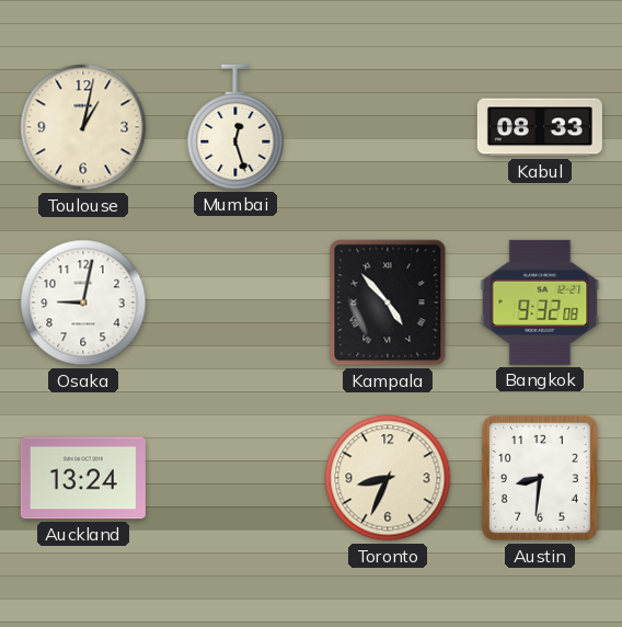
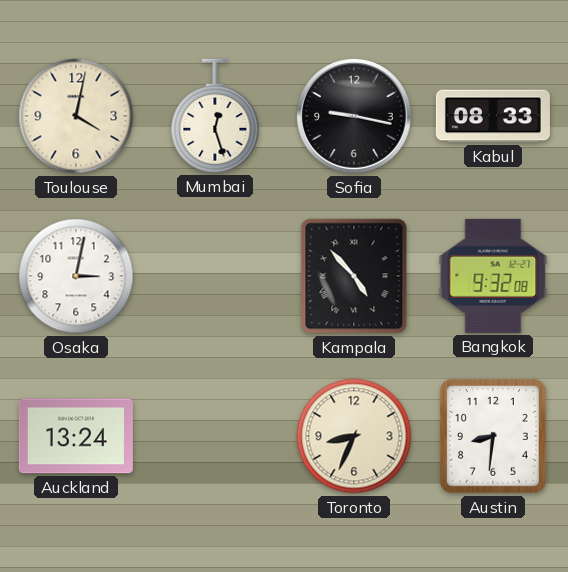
Toulouse: 1:02 -> 4:02 (76, 116)
Sofia: none -> 9:17 (354, 116)
Osaka: 9:02 -> 3:02 (76, 276)
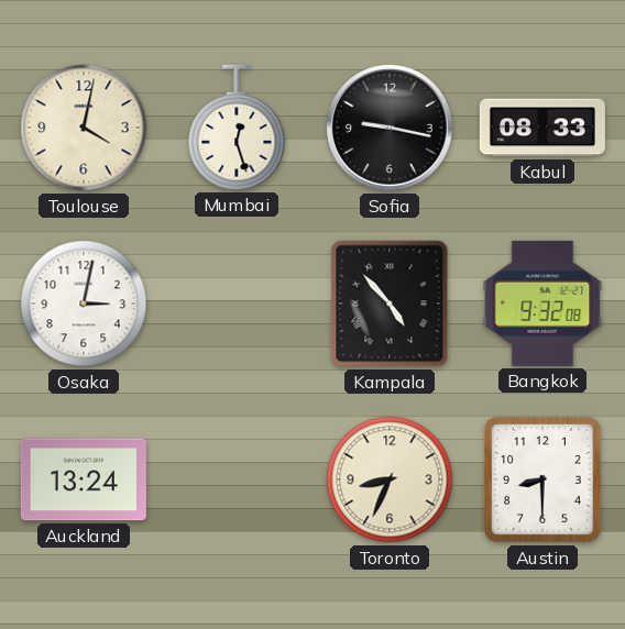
Austin: 8:31 -> 8:30 (544, 481)
